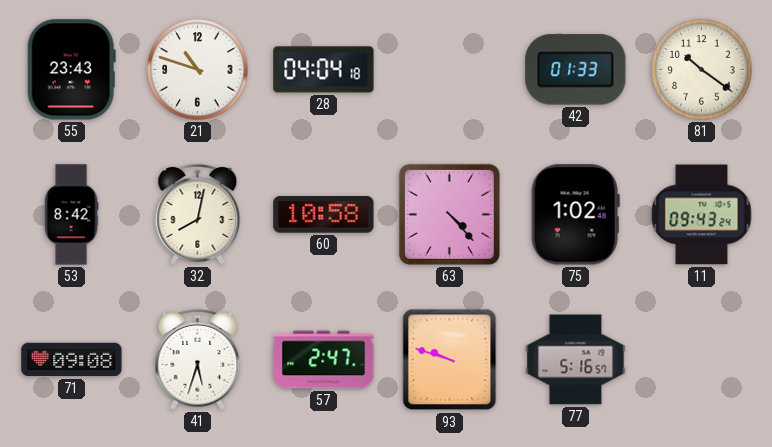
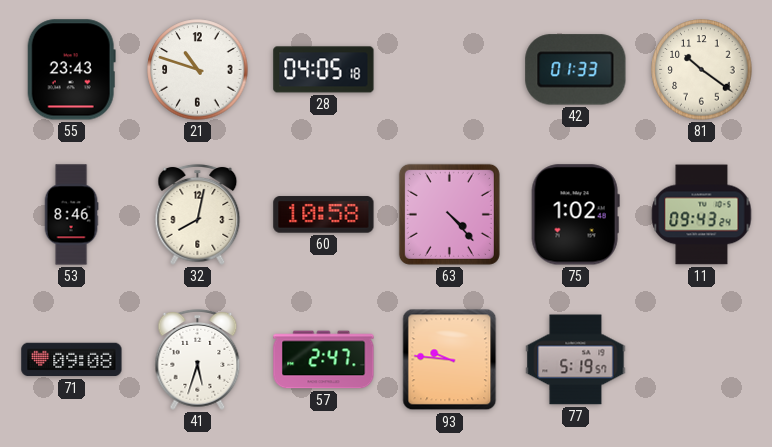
28: 04:04 -> 04:05 (324, 70)
53: 8:42 -> 8:46 (71, 215)
93: 9:48 -> 9:46 (450, 360)
77: 5:16 -> 5:19 (576, 360)
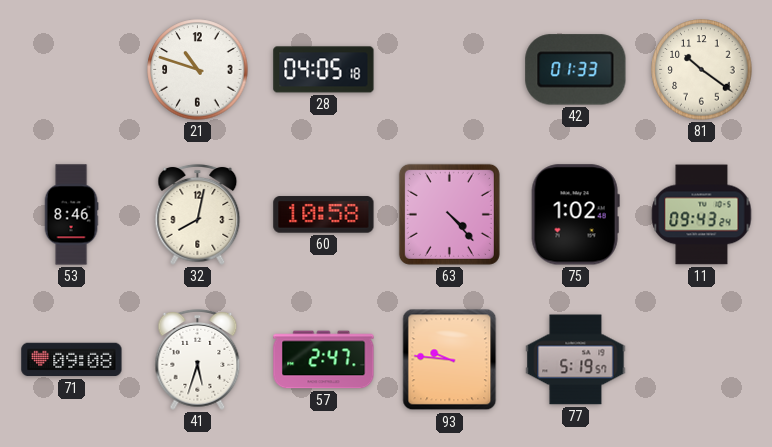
55: 23:43 -> none (71, 70)
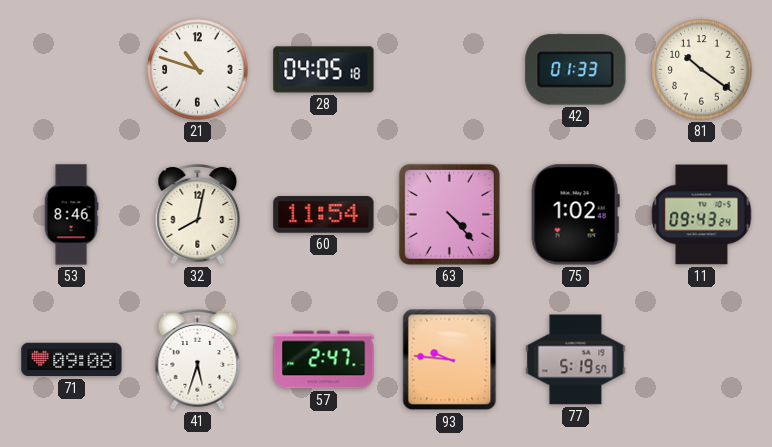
60: 10:58 -> 11:54 (324, 215)
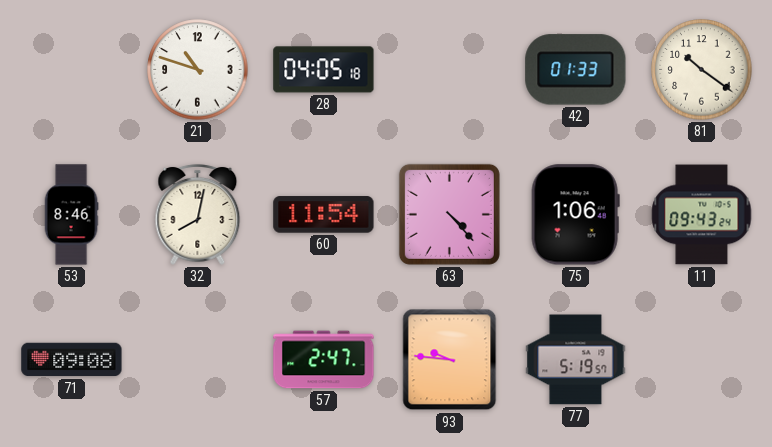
75: 1:02 -> 1:06 (575, 215)
41: 5:33 -> none (198, 359)
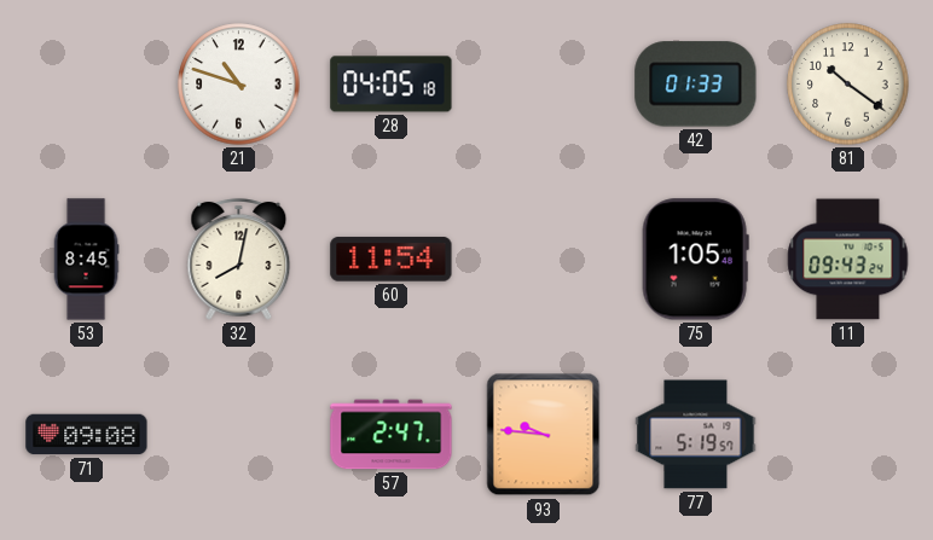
53: 8:46 -> 8:45 (86, 260)
63: 4:23 -> none (449, 214)
75: 1:06 -> 1:05 (695, 260)
